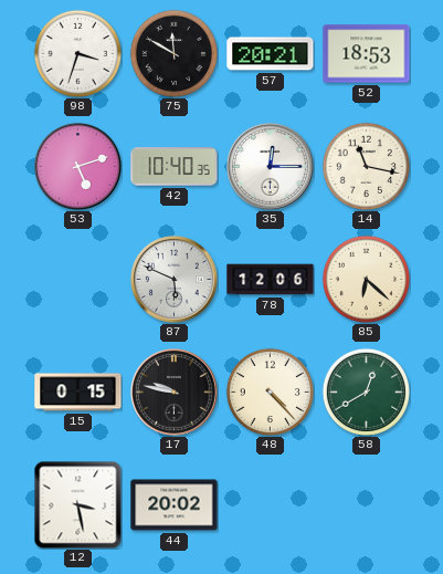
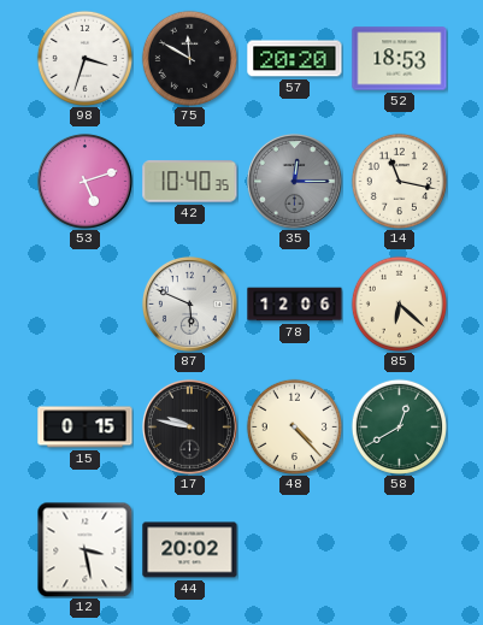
57: 20:21 -> 20:20 (295, 59)
35 dial: white -> grey (294, 181)
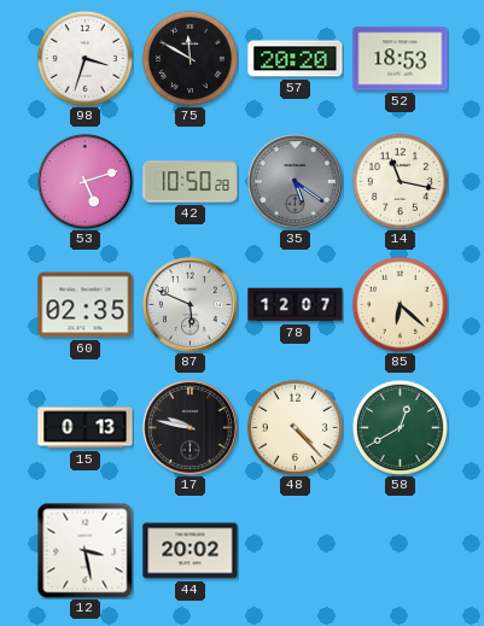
42: 10:40 -> 10:50 (191, 182)
35: 12:15 -> 5:21 (295, 181)
60: none -> 02:35 (86, 305)
78: 12:06 -> 12:07 (296, 305)
15: 0:15 -> 0:13 (86, 428)
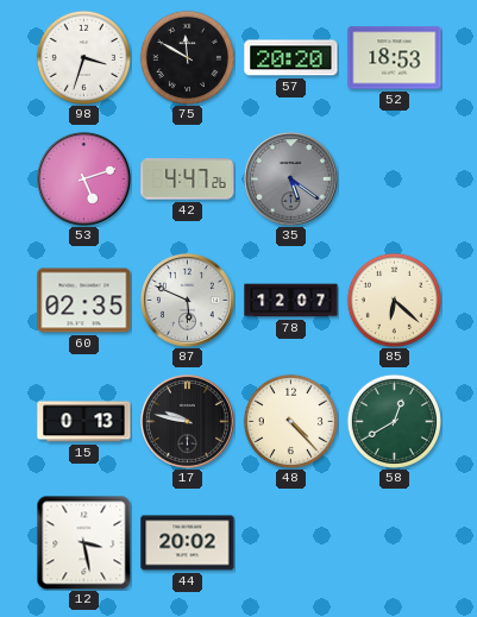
42: 10:50 -> 4:47 (188, 180)
14: 11:17 -> none (400, 181)
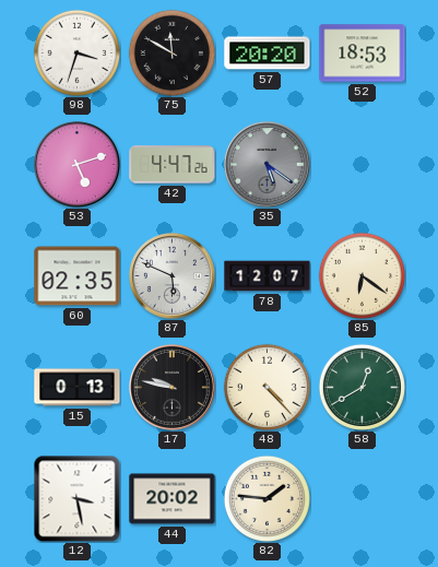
85: 6:22 -> 6:21 (362, 275)
82: none -> 1:46 (267, 498)
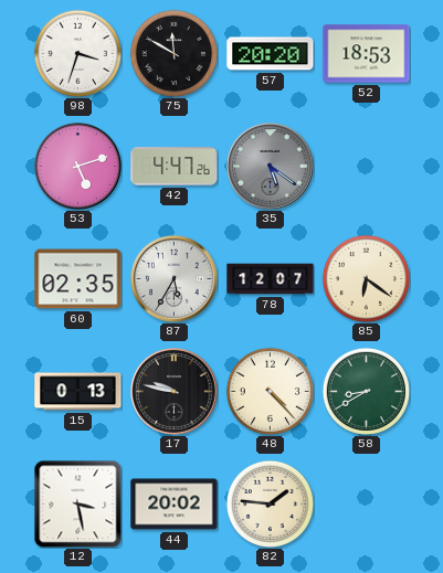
87: 5:49 -> 5:35 (173, 278)
58: 12:40 -> 8:40 (366, 391)
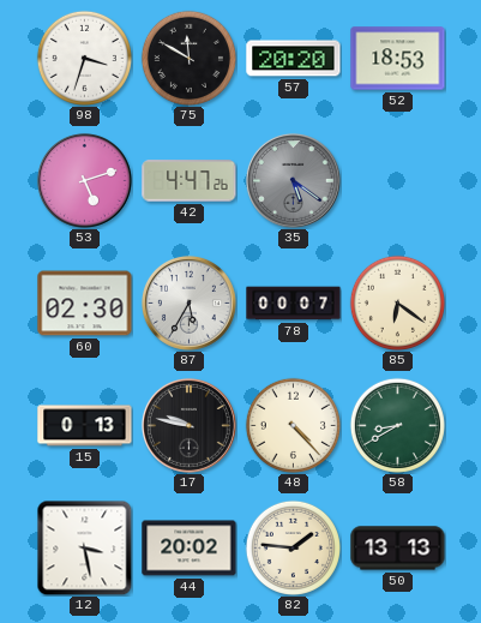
60: 02:35 -> 02:30 (85, 304)
78: 12:07 -> 00:07 (294, 304)
50: none -> 13:13 (398, 549)
